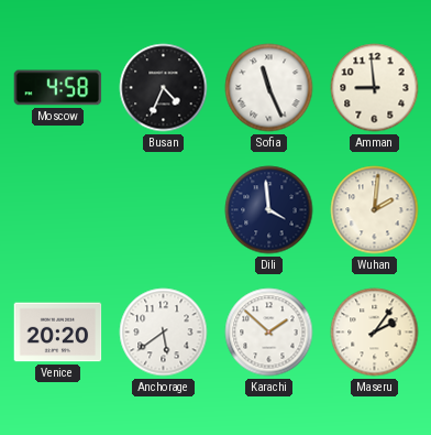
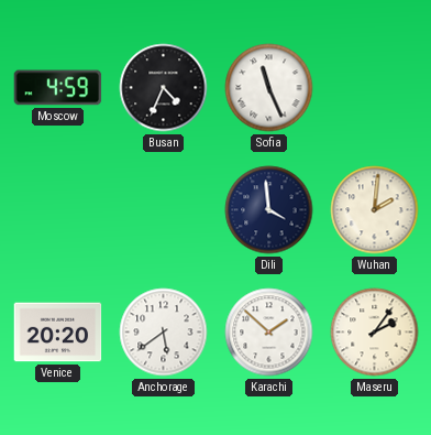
Moscow: 4:58 -> 4:59 (58, 88)
Amman: 8:59 -> none (375, 88)
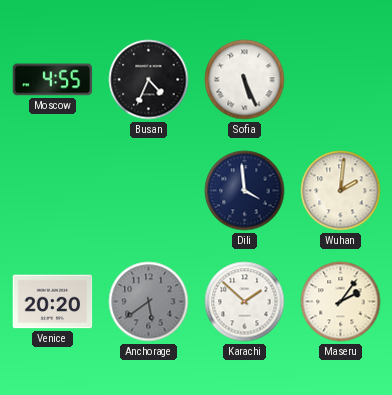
Moscow: 4:59 -> 4:55 (53, 80)
Sofia: 11:26 -> 5:26 (245, 80)
Anchorage dial: white -> grey (149, 302)
